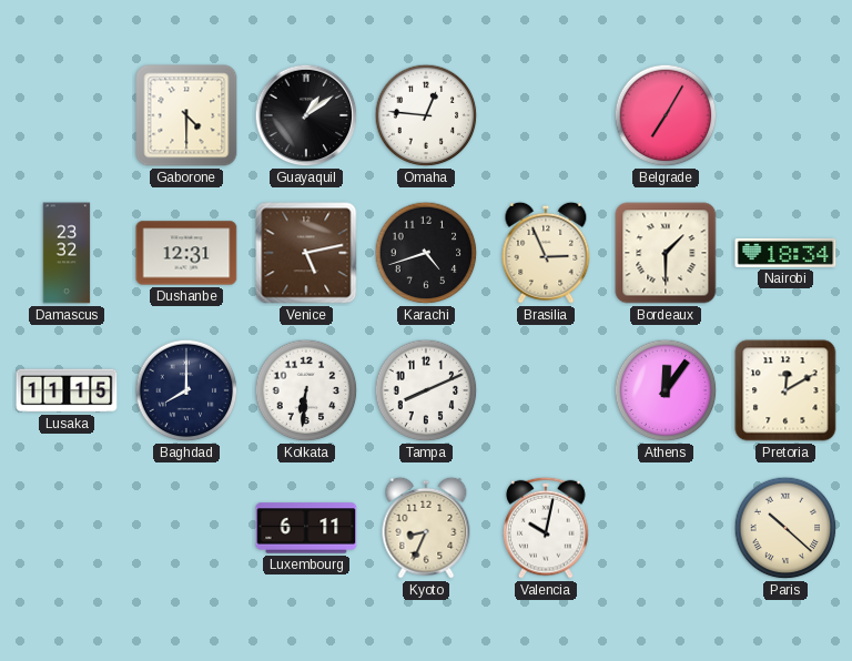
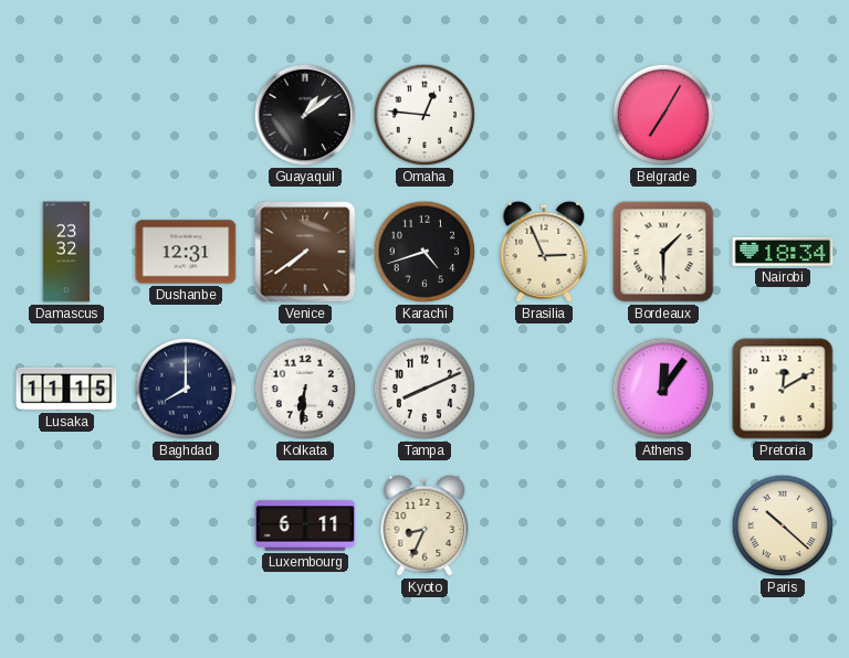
Gaborone: 4:30 -> none (186, 115)
Venice: 5:13 -> 7:39 (305, 252)
Valencia: 10:02 -> none (546, 528)
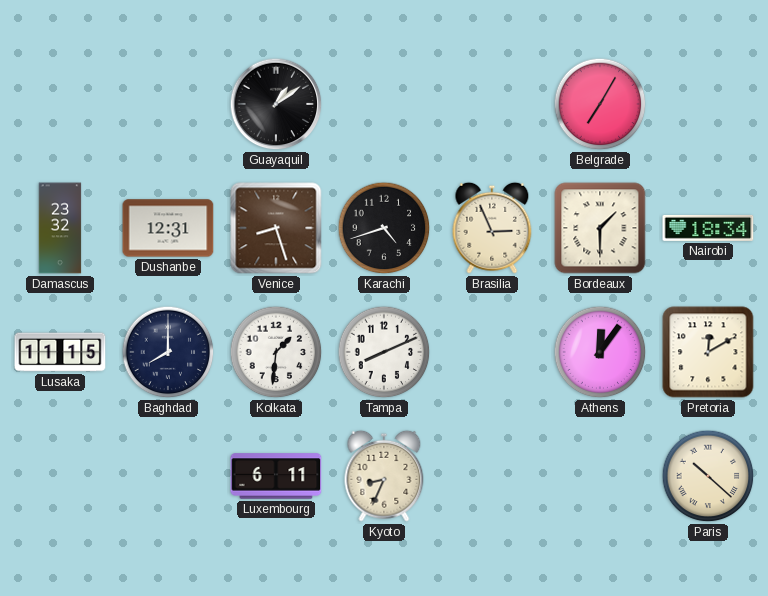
Omaha: 12:46 -> none (424, 115)
Venice: 7:39 -> 8:27 (276, 228)
Kolkata: 6:31 -> 1:31 (276, 352)
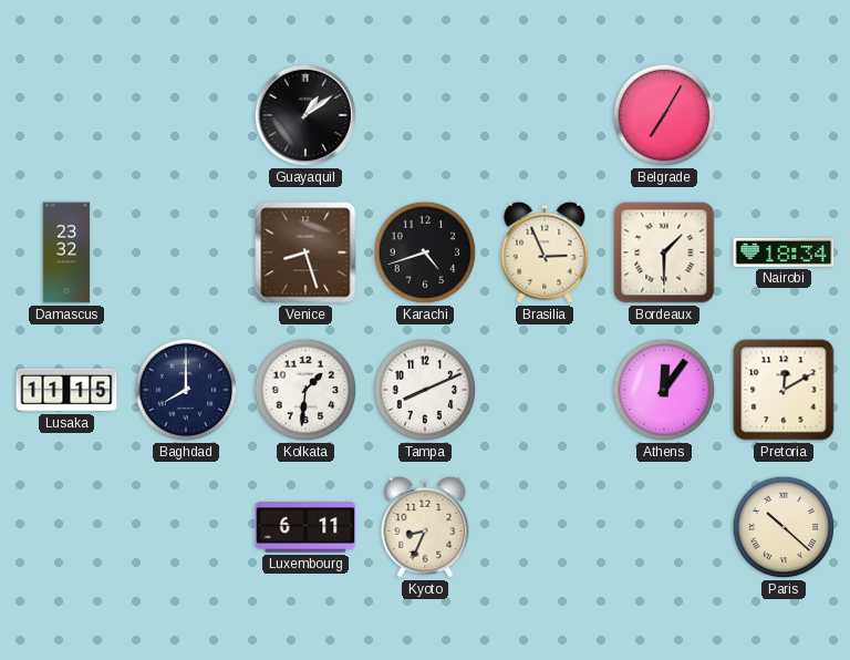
Dushanbe: 12:31 -> none (168, 228)
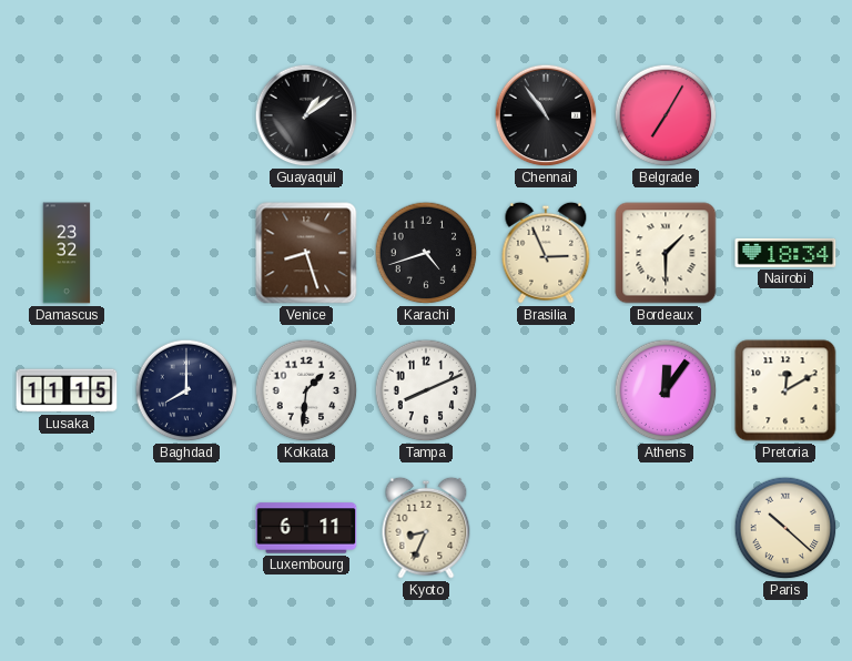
Chennai: none -> 10:54 (546, 115)
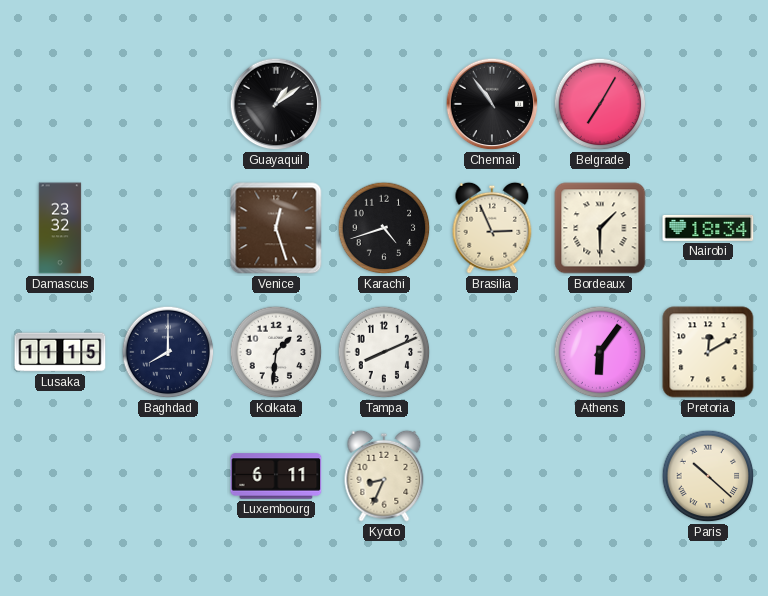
Venice: 8:27 -> 12:27 (276, 228)
Athens: 12:06 -> 6:06 (600, 352)
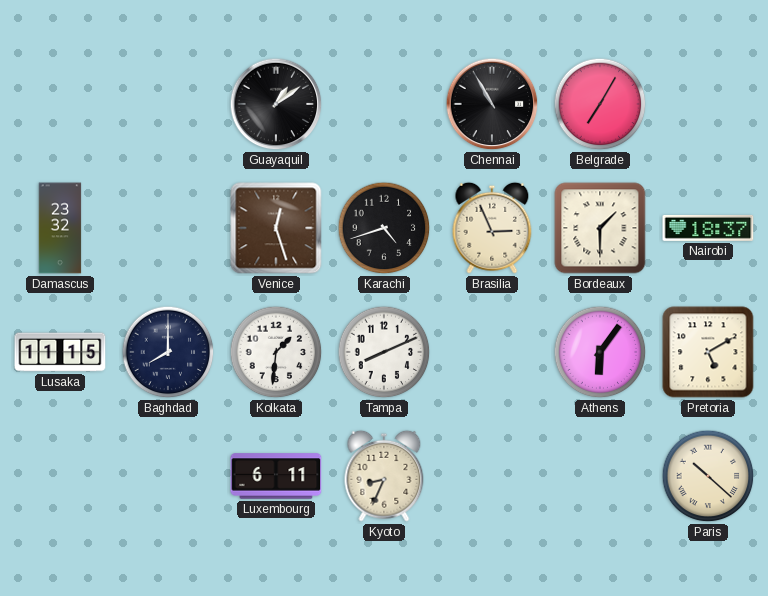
Chennai: 10:54 -> 10:55 (492, 104)
Nairobi: 18:34 -> 18:37 (708, 228)
Pretoria: 12:10 -> 5:10 (708, 352)
